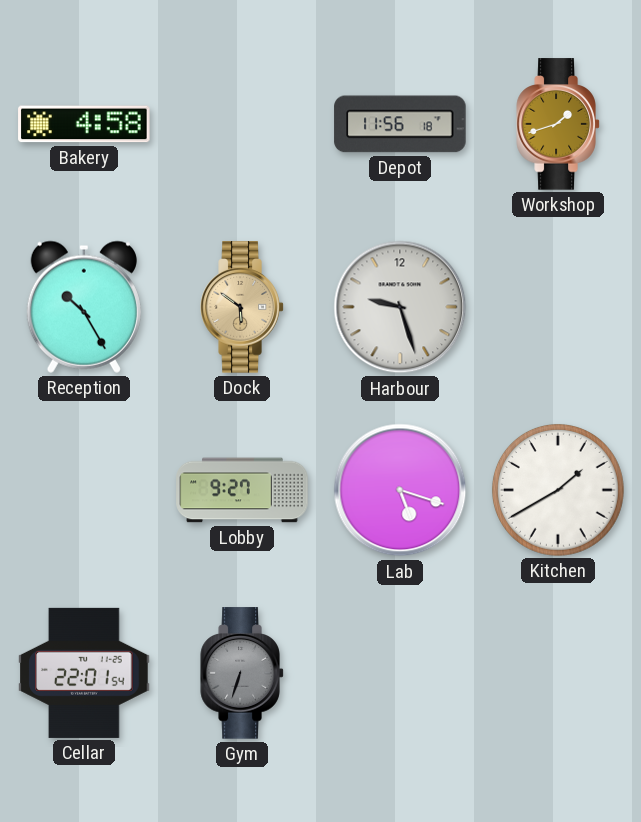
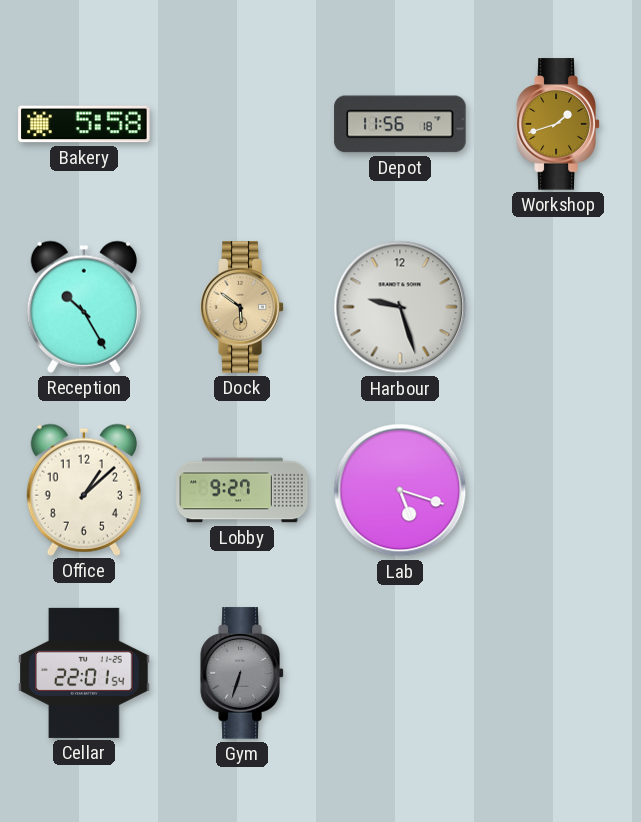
Bakery: 4:58 -> 5:58 (84, 124)
Office: none -> 1:08 (84, 490)
Kitchen: 1:40 -> none (558, 490)
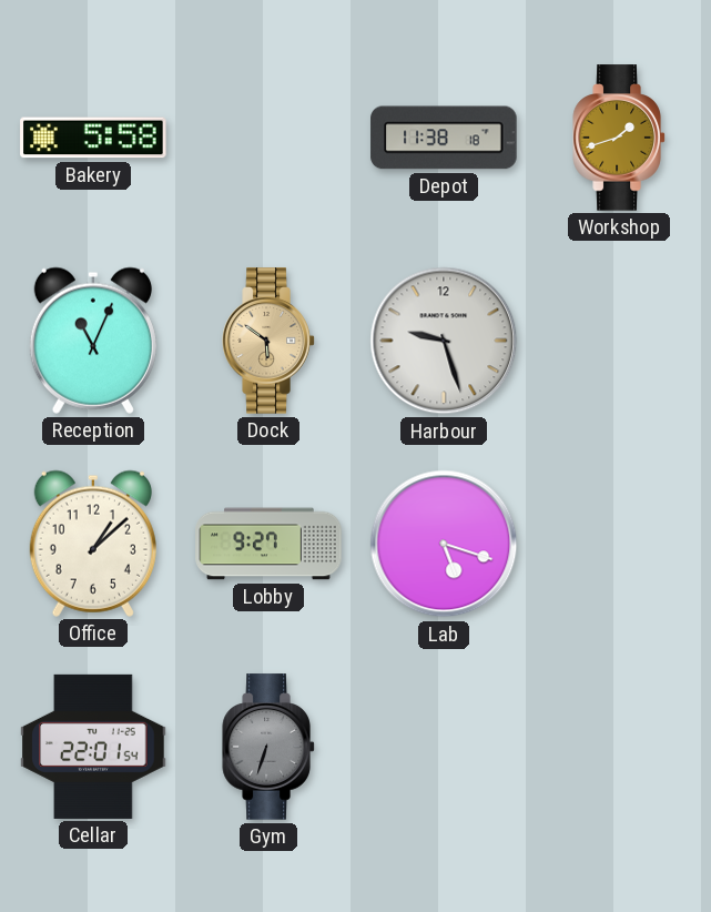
Depot: 11:56 -> 11:38 (444, 138)
Reception: 10:25 -> 11:04 (93, 341)
